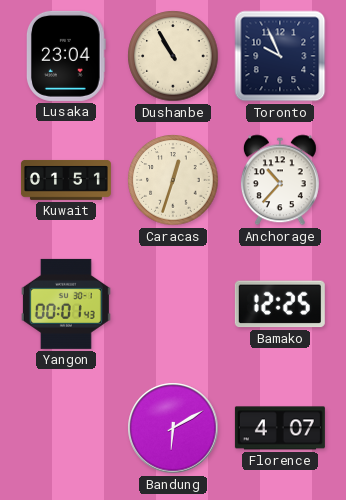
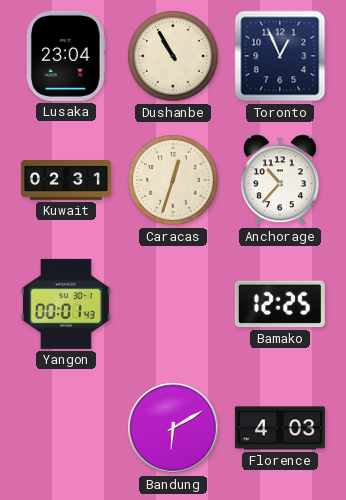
Toronto: 9:56 -> 12:56 (280, 56)
Kuwait: 01:51 -> 02:31 (66, 180)
Florence: 4:07 -> 4:03 (280, 428)
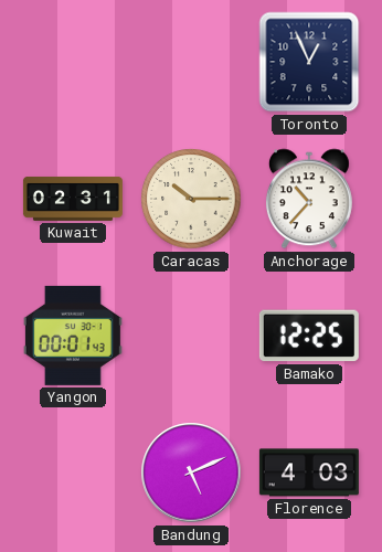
Lusaka: 23:04 -> none (66, 56)
Dushanbe: 10:55 -> none (173, 56)
Caracas: 12:33 -> 10:15 (191, 199)
Bandung: 6:10 -> 5:11 (191, 473)
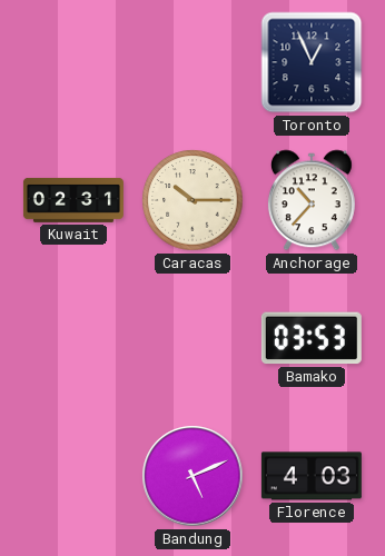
Yangon: 00:01 -> none (73, 336)
Bamako: 12:25 -> 03:53 (312, 338)
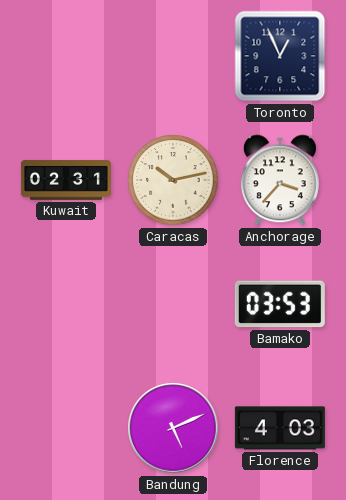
Caracas: 10:15 -> 10:13 (173, 180)
Anchorage: 10:37 -> 3:37 (280, 180)
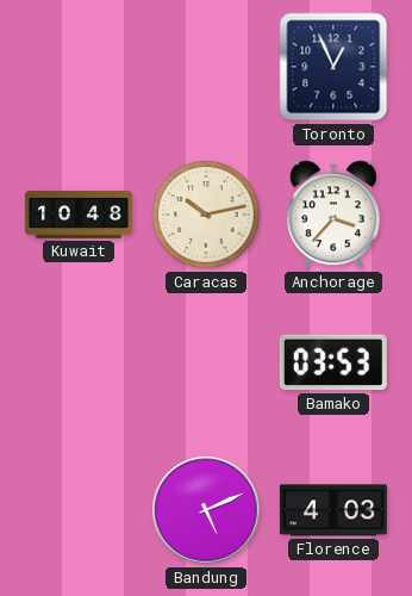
Kuwait: 02:31 -> 10:48 (79, 215)
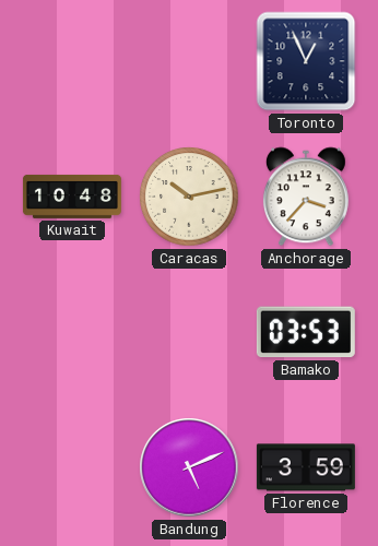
Florence: 4:03 -> 3:59 (306, 467)
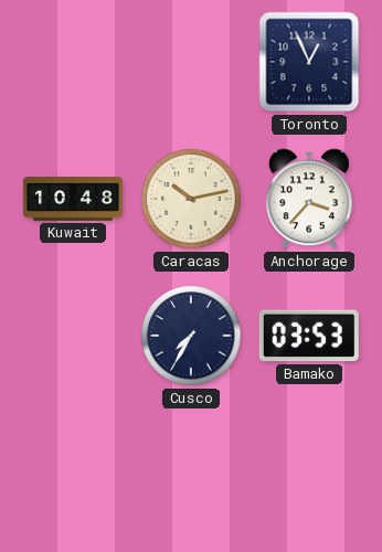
Cusco: none -> 7:35 (191, 336)
Bandung: 5:11 -> none (189, 467)
Florence: 3:59 -> none (306, 467)
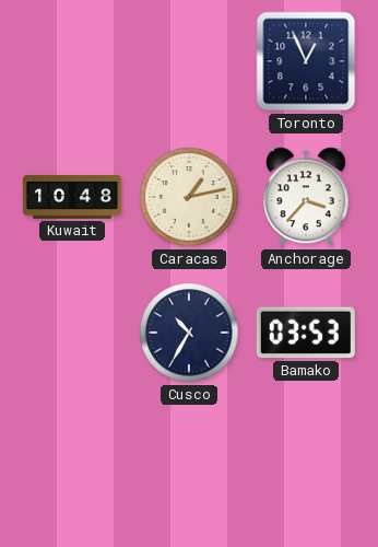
Caracas: 10:13 -> 1:13 (189, 197)
Cusco: 7:35 -> 10:35 (189, 333)
